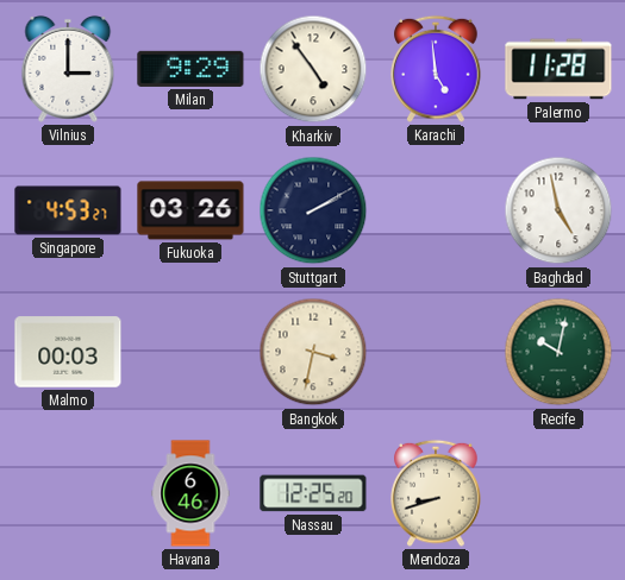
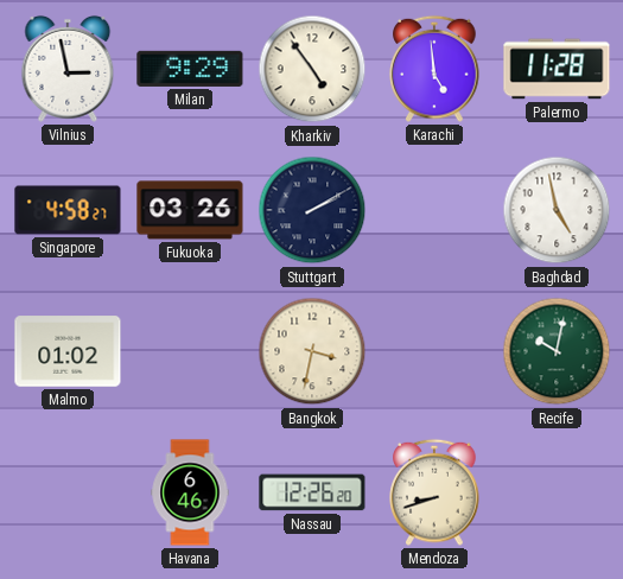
Vilnius: 3:00 -> 2:58 (68, 69)
Singapore: 4:53 -> 4:58 (68, 210)
Malmo: 00:03 -> 01:02 (68, 351)
Nassau: 12:25 -> 12:26 (312, 492)
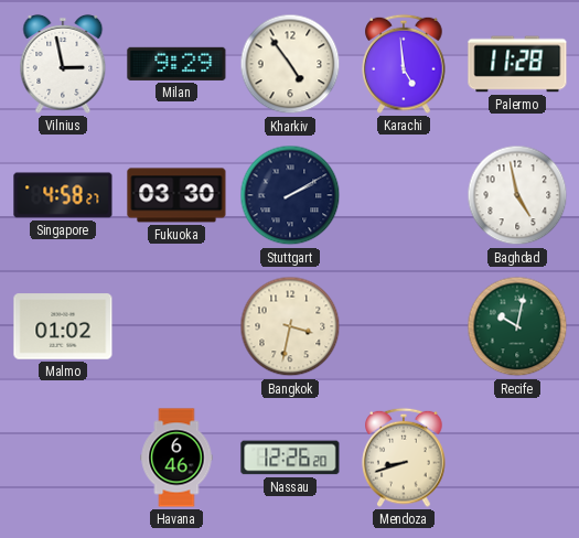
Fukuoka: 03:26 -> 03:30 (176, 195)
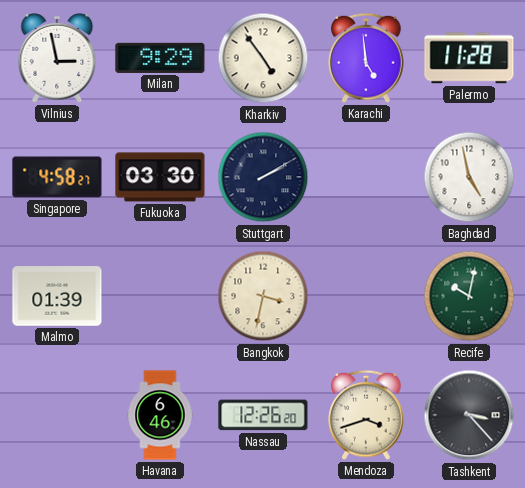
Malmo: 01:02 -> 01:39 (57, 296)
Mendoza: 8:42 -> 3:42 (366, 415)
Tashkent: none -> 3:23 (469, 415)
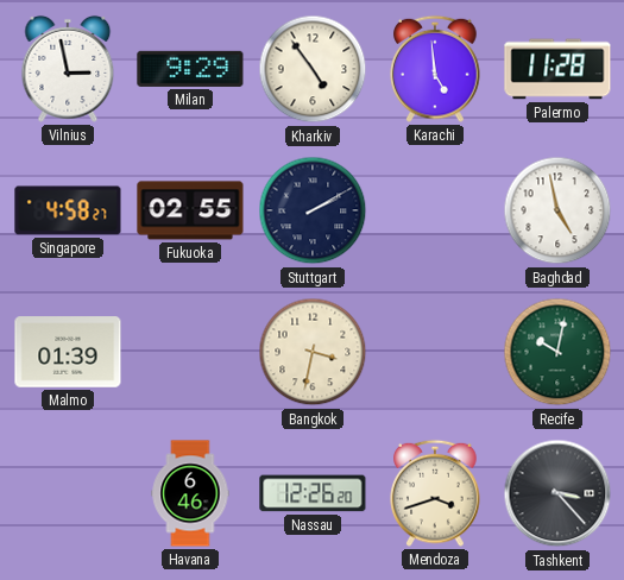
Fukuoka: 03:30 -> 02:55 (190, 210)
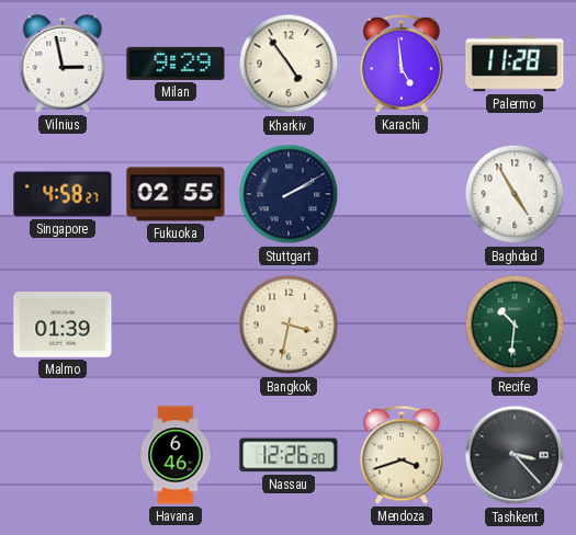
Baghdad: 4:58 -> 4:55 (515, 194)
Recife: 10:02 -> 10:31 (515, 325)
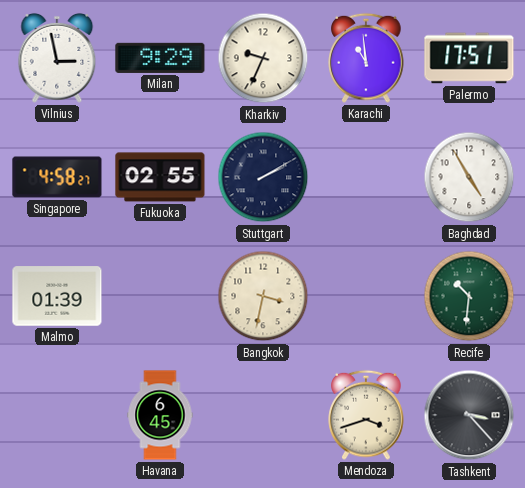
Kharkiv: 4:54 -> 9:34 (263, 58)
Karachi: 4:59 -> 10:59 (366, 58)
Palermo: 11:28 -> 17:51 (469, 58)
Havana: 6:46 -> 6:45 (160, 415)
Nassau: 12:26 -> none (289, 455)
